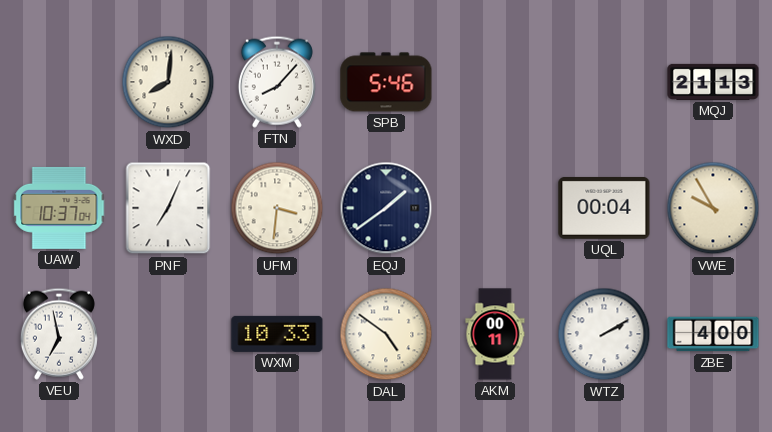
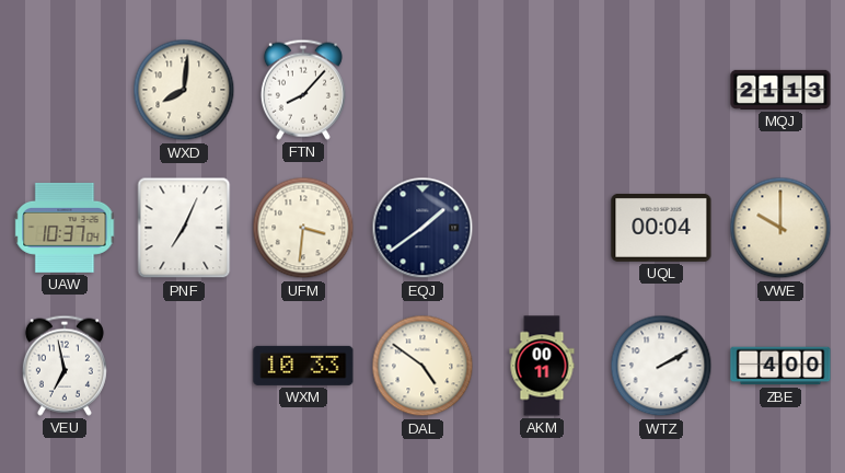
SPB: 5:46 -> none (386, 82)
VWE: 9:55 -> 10:00 (780, 228)
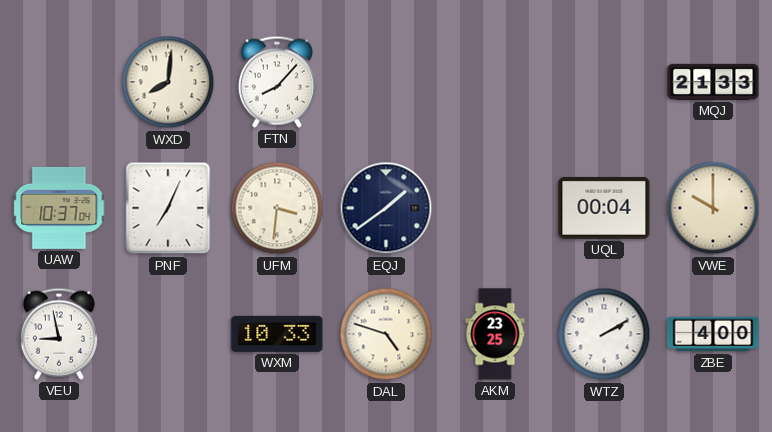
MQJ: 21:13 -> 21:33 (713, 82)
VEU: 6:58 -> 8:58 (59, 334)
DAL: 4:51 -> 4:48 (386, 334)
AKM: 00:11 -> 23:25 (495, 334)
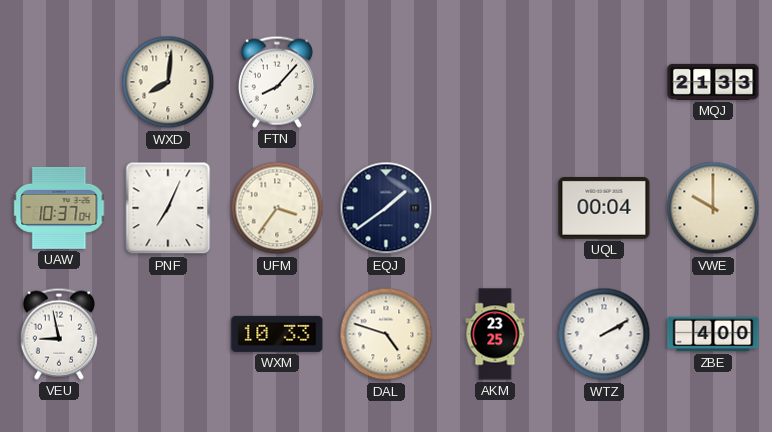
UFM: 3:31 -> 3:36 (277, 208)
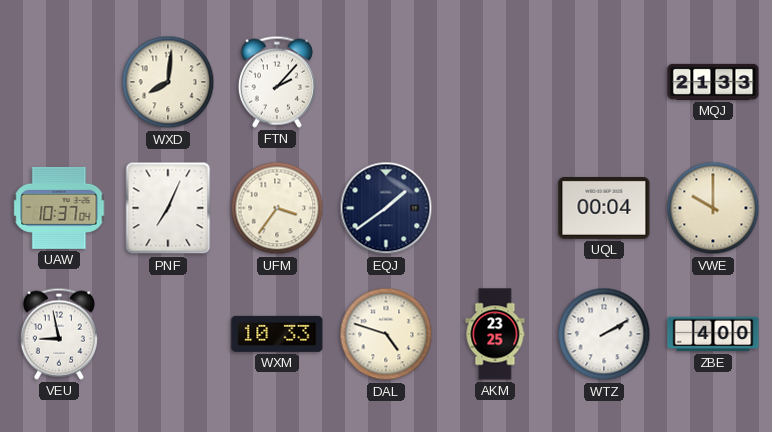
FTN: 8:07 -> 2:07 (277, 82)
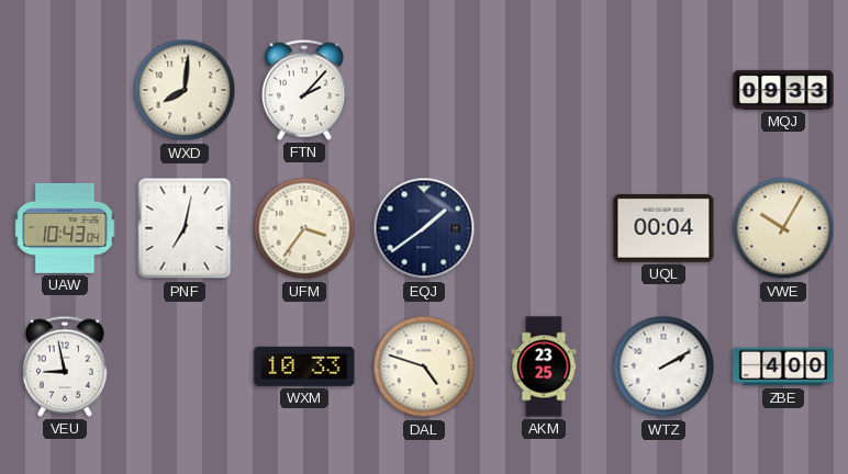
MQJ: 21:33 -> 09:33 (783, 90)
UAW: 10:37 -> 10:43 (65, 228)
PNF: 7:04 -> 7:02 (185, 228)
VWE: 10:00 -> 10:05 (783, 228)
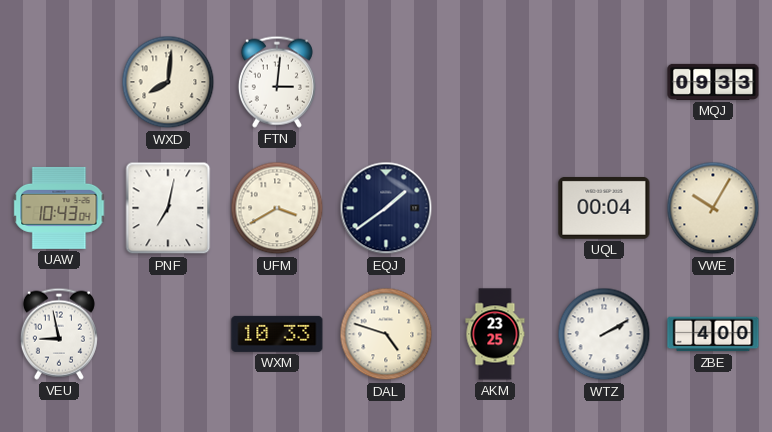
FTN: 2:07 -> 3:01 (277, 82)
UFM: 3:36 -> 3:40 (277, 208)
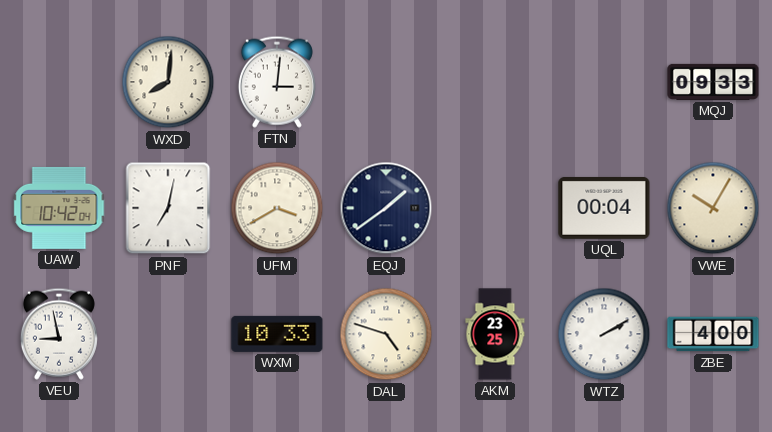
UAW: 10:43 -> 10:42 (59, 208)
